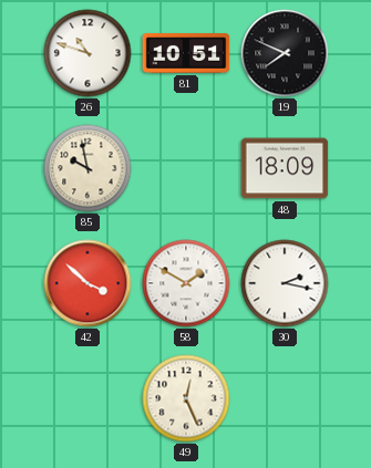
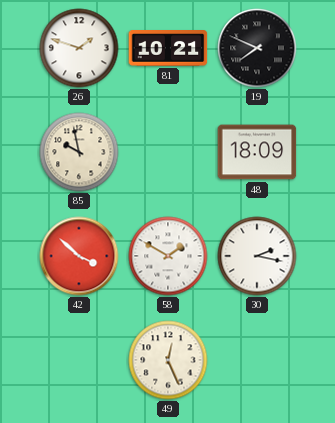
26: 10:48 -> 1:48 (79, 48)
81: 10:51 -> 10:21 (168, 49)
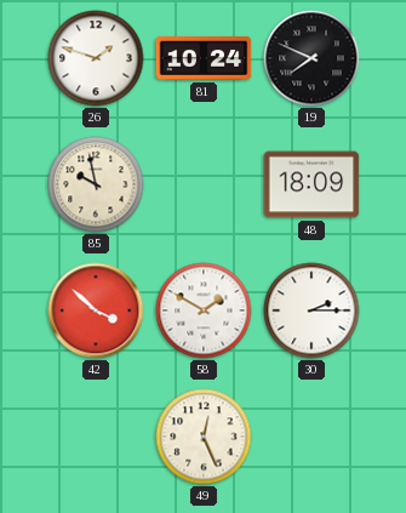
81: 10:21 -> 10:24 (204, 59)
30: 2:17 -> 2:15 (311, 310)
